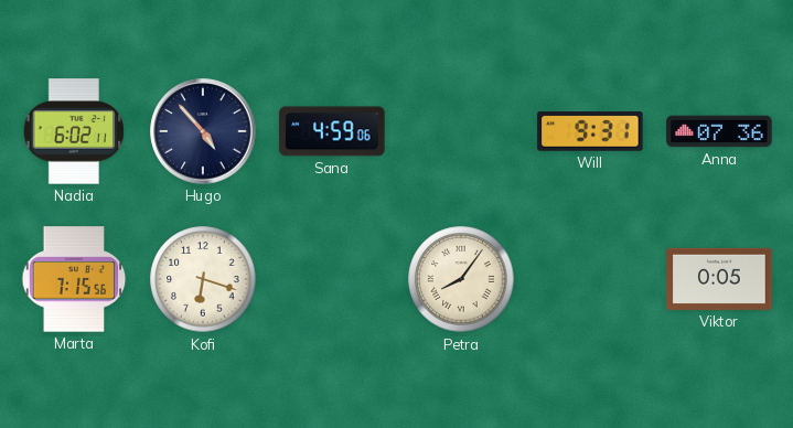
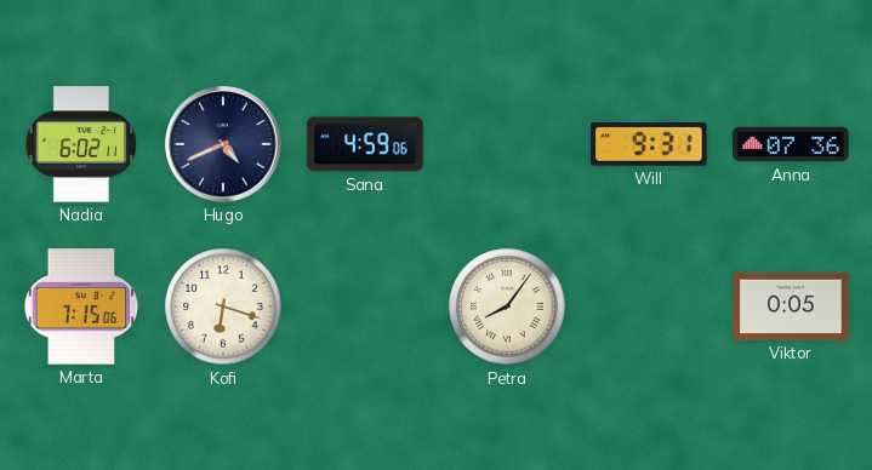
Hugo: 4:53 -> 4:41 (223, 144)
Marta: 7:15:56 -> 7:15:06 (81, 306)
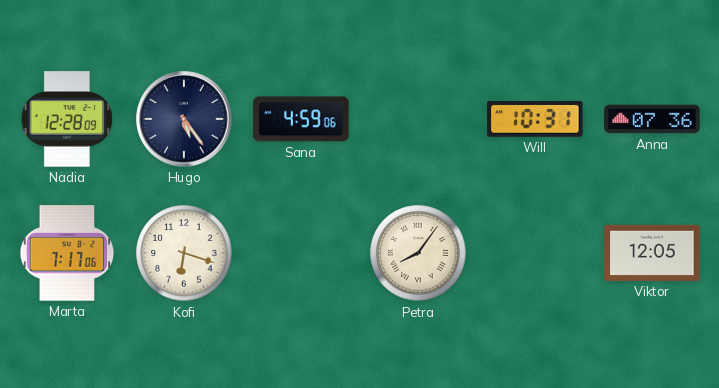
Nadia: 6:02 -> 12:28 (66, 119)
Hugo: 4:41 -> 5:24 (184, 119)
Will: 9:31 -> 10:31 (535, 120)
Marta: 7:15 -> 7:17 (67, 253)
Viktor: 0:05 -> 12:05 (652, 253)
